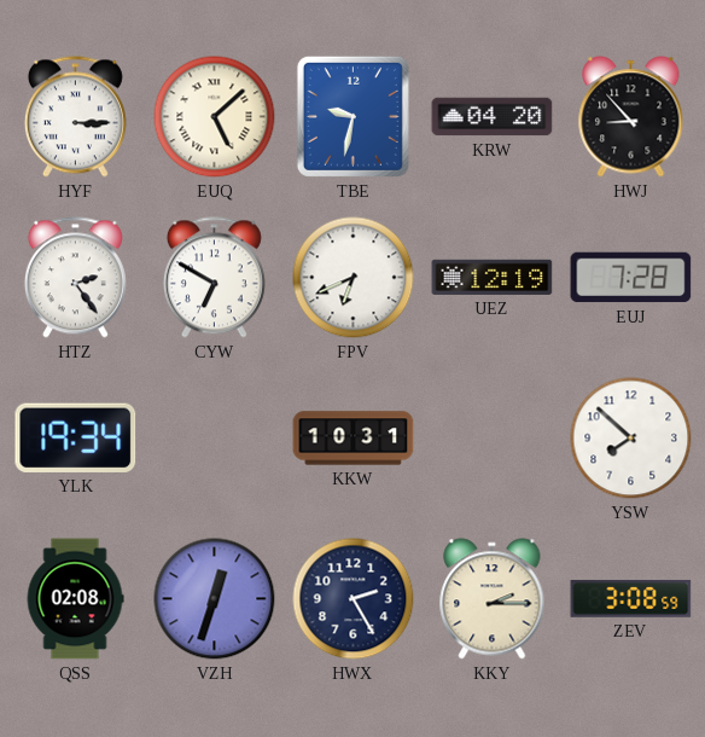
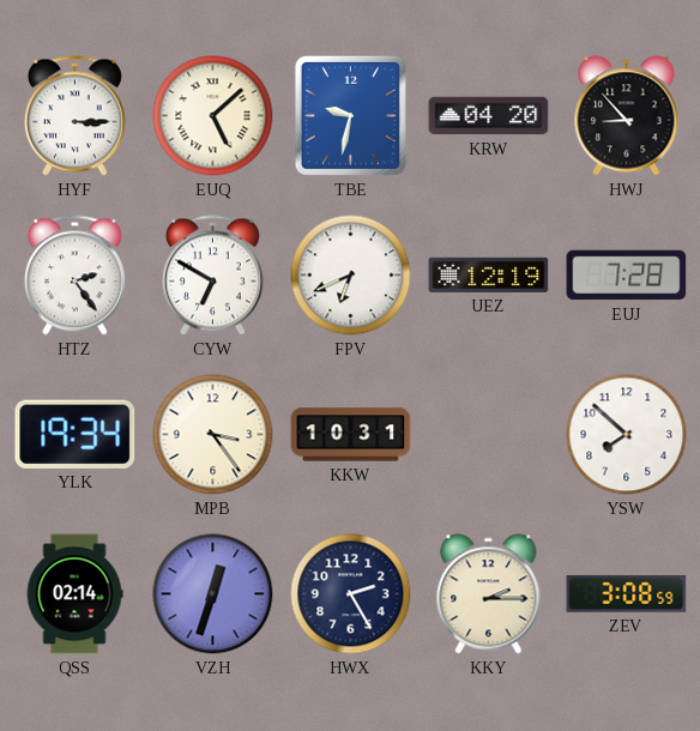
MPB: none -> 3:24 (213, 435)
QSS: 02:08 -> 02:14 (74, 594)
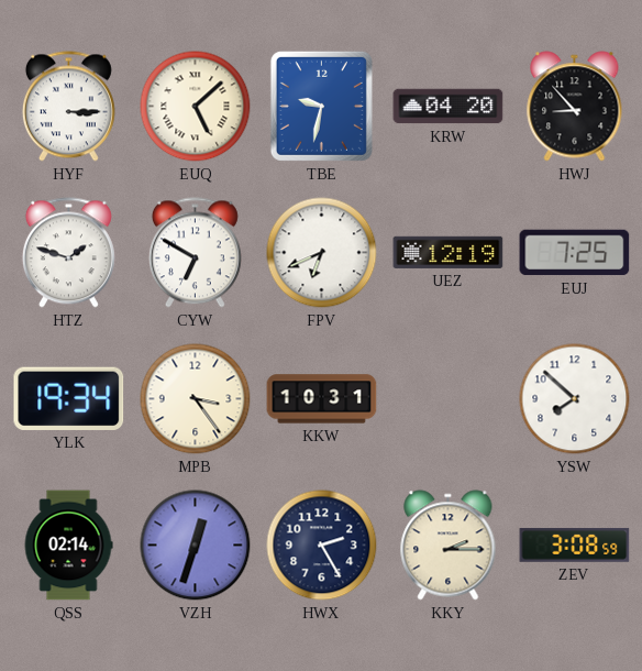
HTZ: 2:24 -> 1:48 (68, 253)
EUJ: 7:28 -> 7:25 (575, 253)
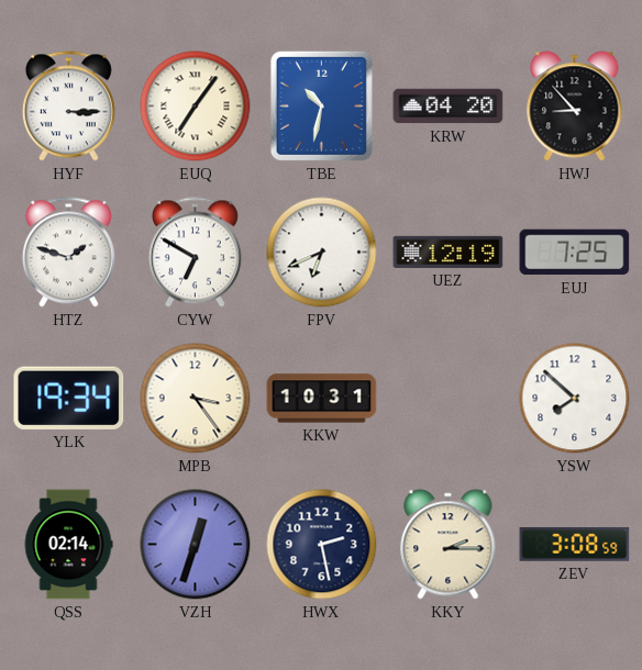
EUQ: 5:08 -> 7:06 (196, 107)
TBE: 9:32 -> 10:32 (321, 105)
HWX: 2:25 -> 2:28 (322, 545)
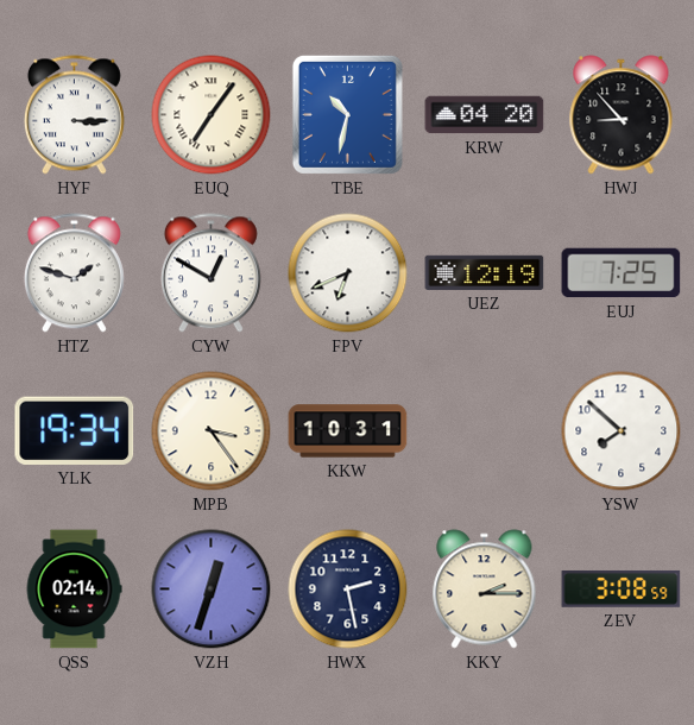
CYW: 6:50 -> 12:50 (210, 273)
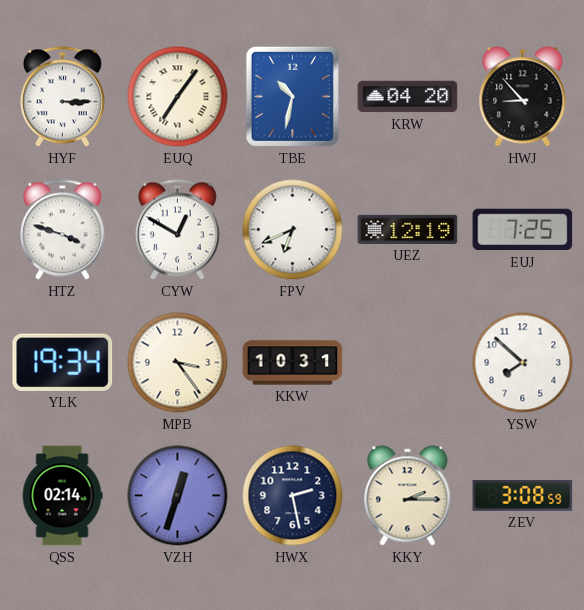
HTZ: 1:48 -> 3:48 (62, 230)
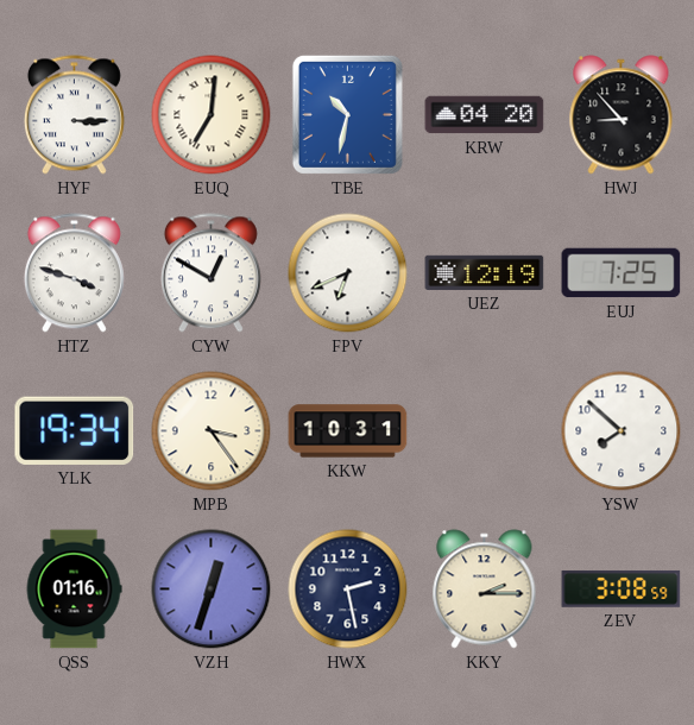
EUQ: 7:06 -> 7:01 (212, 115)
QSS: 02:14 -> 01:16 (74, 590)
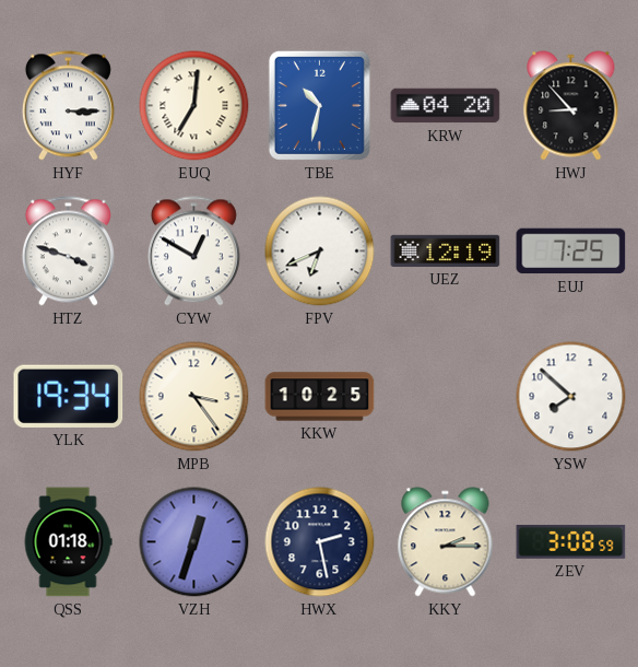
KKW: 10:31 -> 10:25 (320, 397)
QSS: 01:16 -> 01:18 (68, 542)
